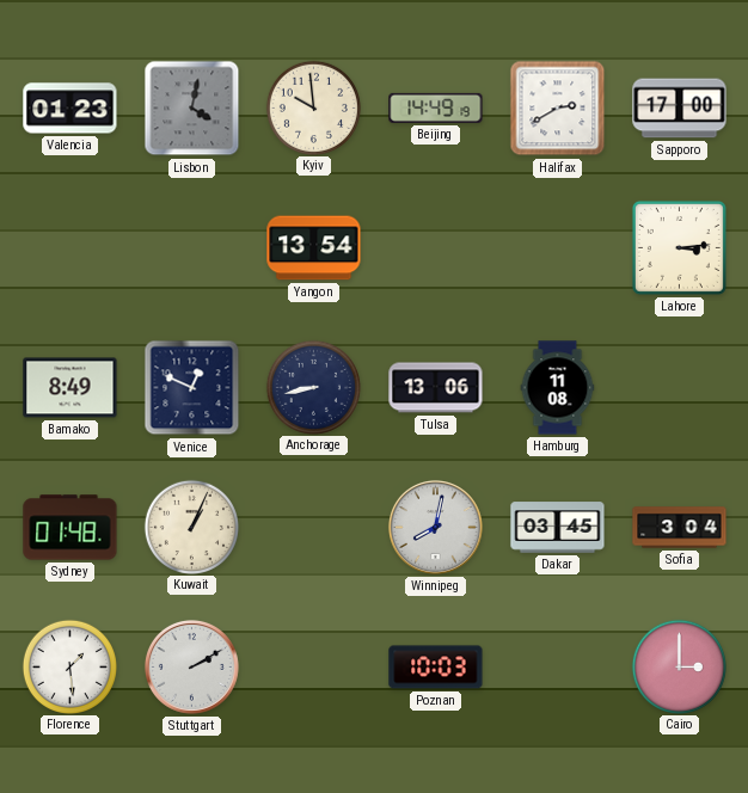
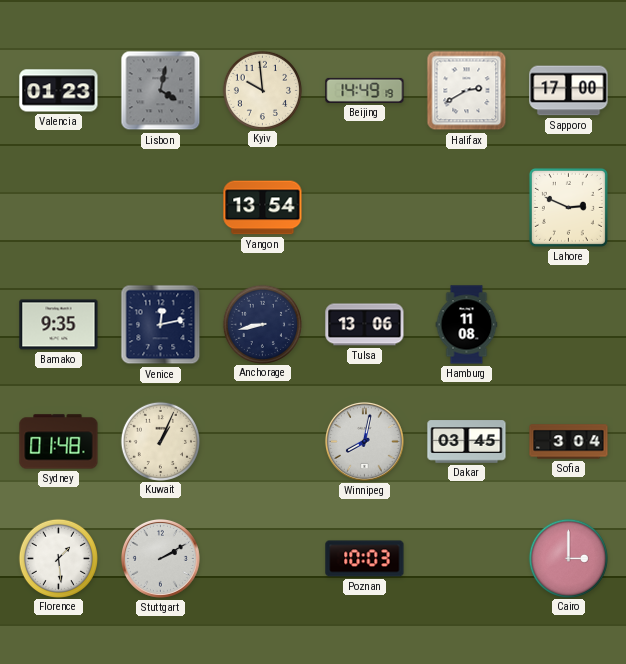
Lahore: 3:14 -> 2:49 (568, 207)
Bamako: 8:49 -> 9:35 (59, 325)
Venice: 12:49 -> 12:13 (161, 325)
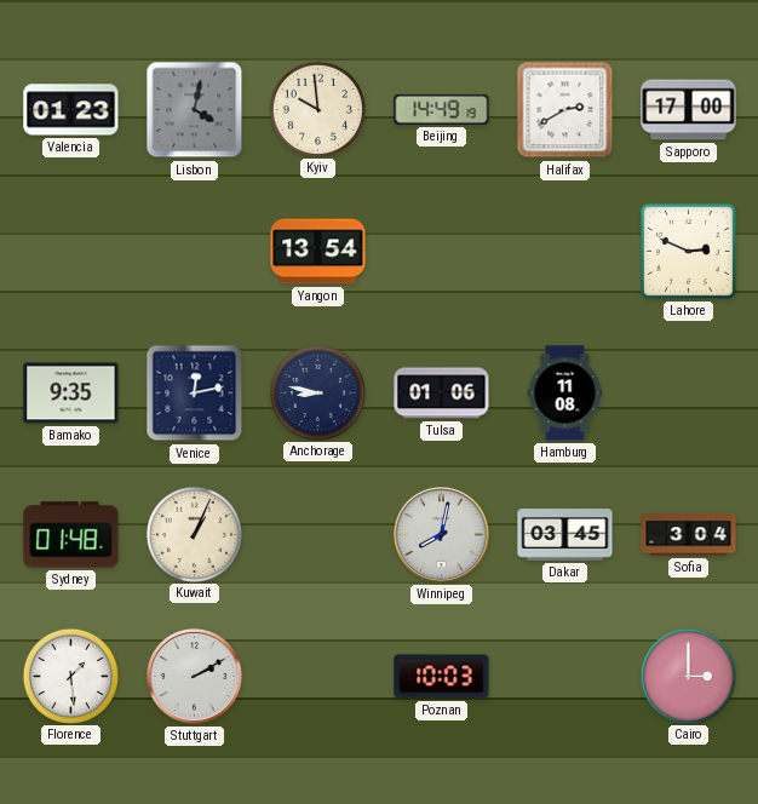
Anchorage: 8:43 -> 8:47 (317, 392)
Tulsa: 13:06 -> 01:06 (442, 394)
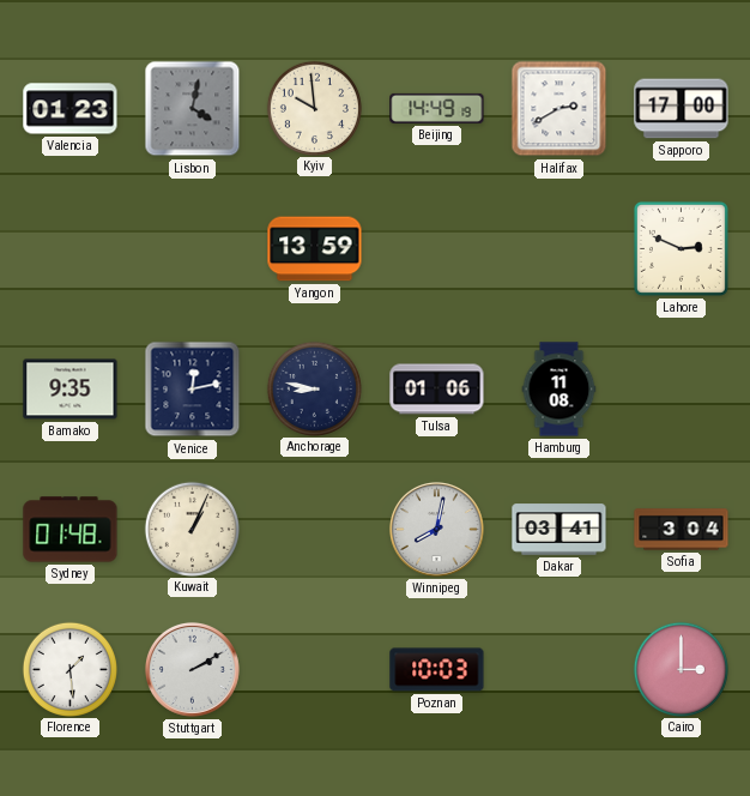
Yangon: 13:54 -> 13:59 (315, 249)
Dakar: 03:45 -> 03:41 (560, 530)
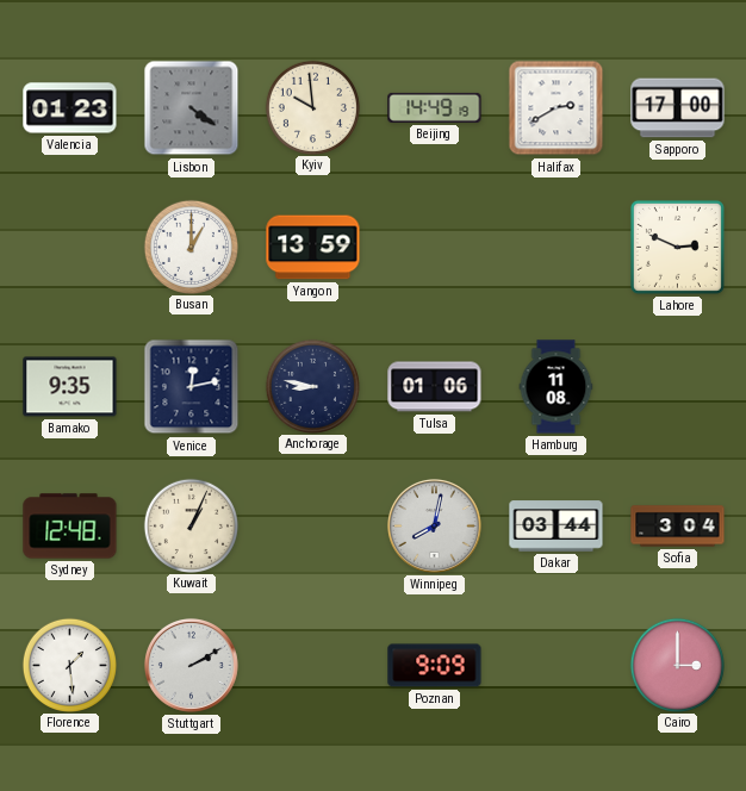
Lisbon: 4:02 -> 4:21 (192, 108)
Busan: none -> 1:00 (191, 247)
Sydney: 01:48 -> 12:48 (70, 527)
Dakar: 03:41 -> 03:44 (557, 527)
Poznan: 10:03 -> 9:09 (435, 666)
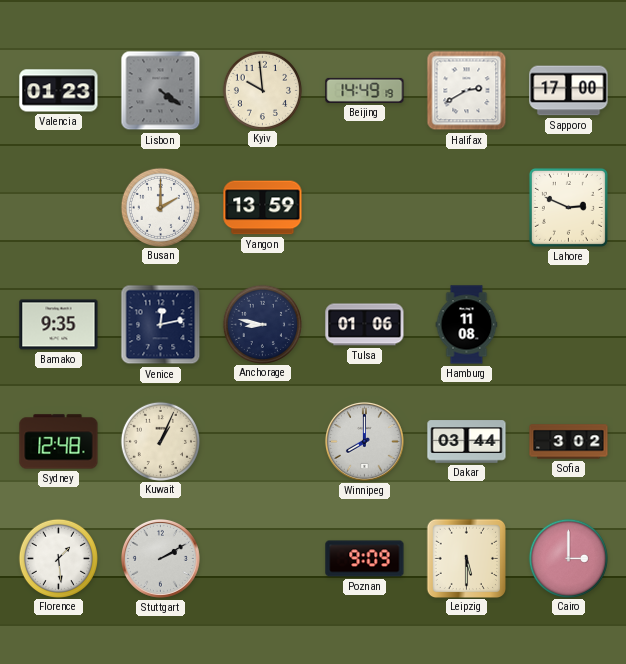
Busan: 1:00 -> 2:00 (160, 207)
Winnipeg: 8:02 -> 8:00 (364, 441)
Sofia: 3:04 -> 3:02 (569, 442)
Leipzig: none -> 5:30 (466, 558)
